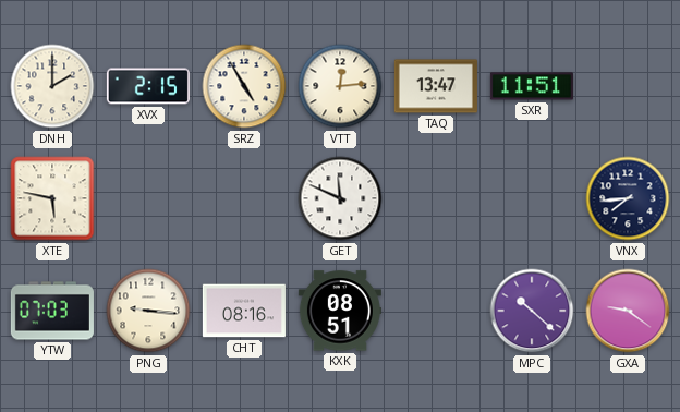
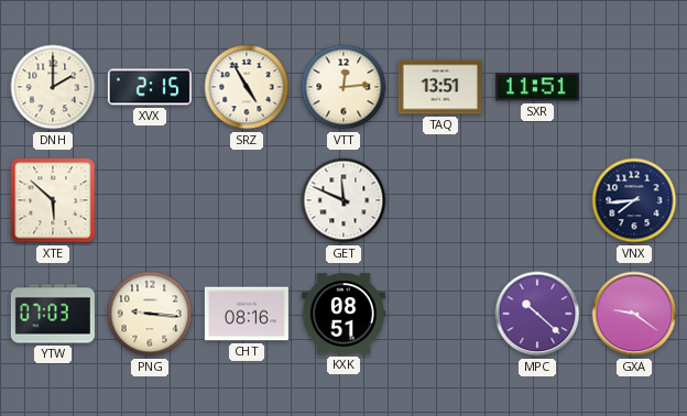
TAQ: 13:47 -> 13:51 (440, 87)
XTE: 5:47 -> 5:52 (53, 200)
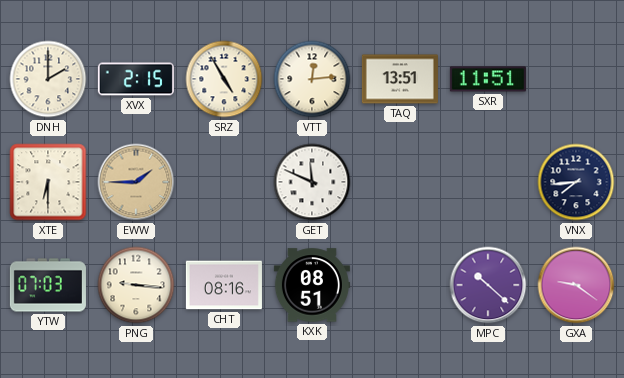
XTE: 5:52 -> 6:30 (48, 182)
EWW: none -> 1:45 (136, 182)
